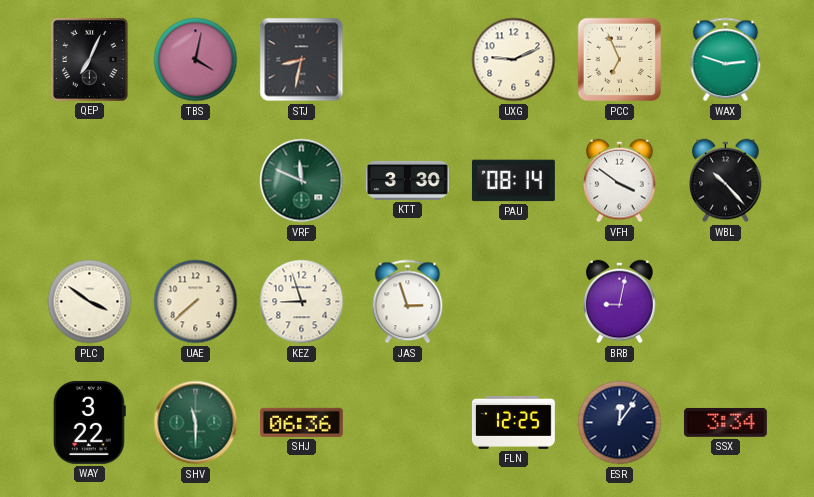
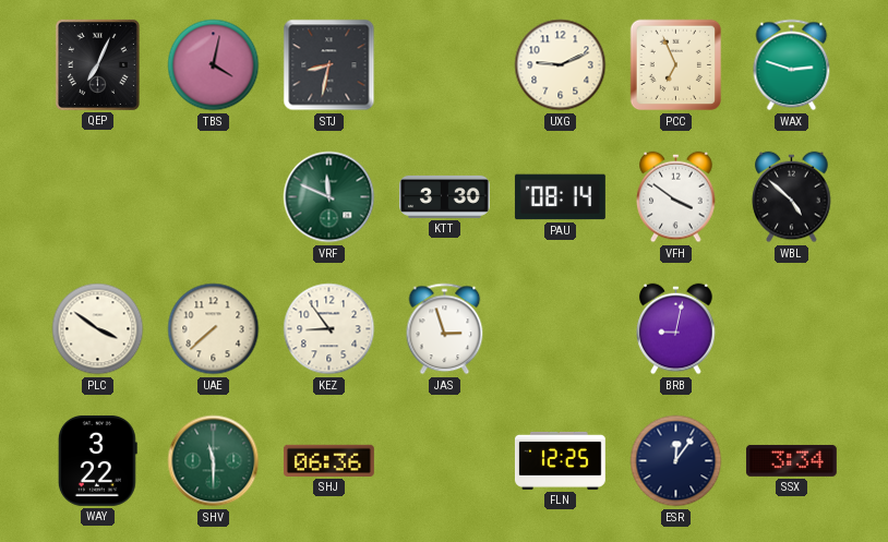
WBL: 10:23 -> 4:52 (792, 197)
KEZ: 8:57 -> 8:54 (329, 329)
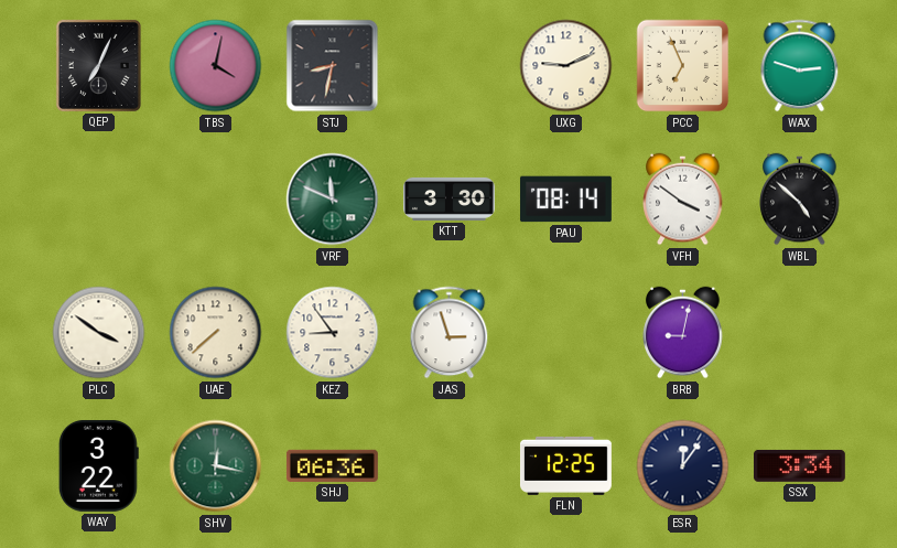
SHV: 11:30 -> 12:17 (216, 466)
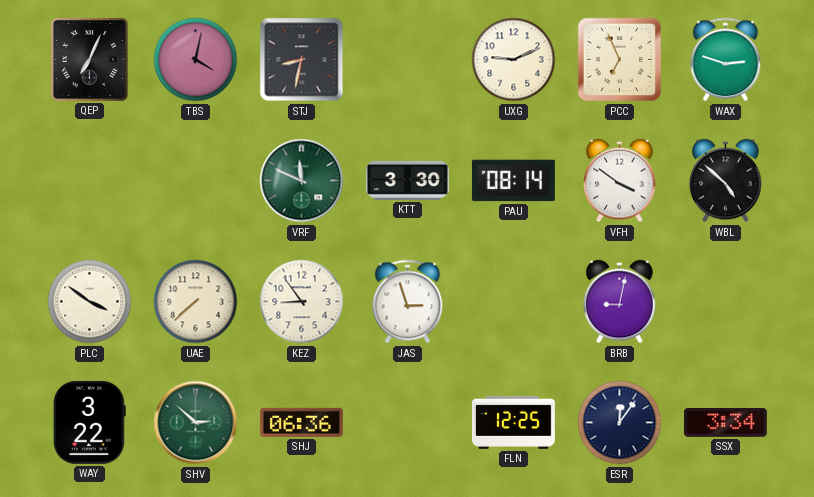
SHV: 12:17 -> 2:52 (196, 423)
